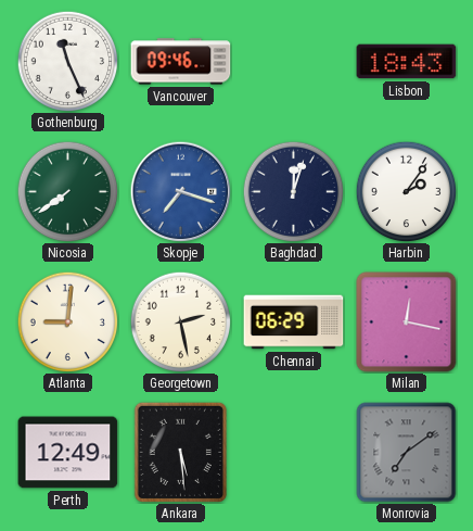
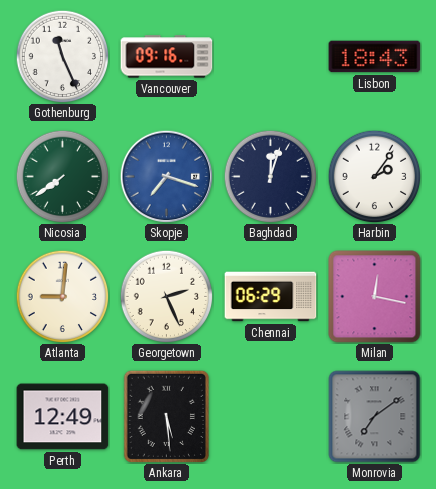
Vancouver: 09:46 -> 09:16 (167, 57)
Georgetown: 2:28 -> 2:26 (166, 296)
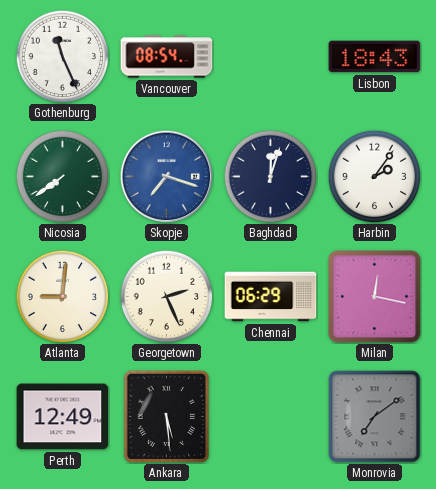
Vancouver: 09:16 -> 08:54 (167, 57)
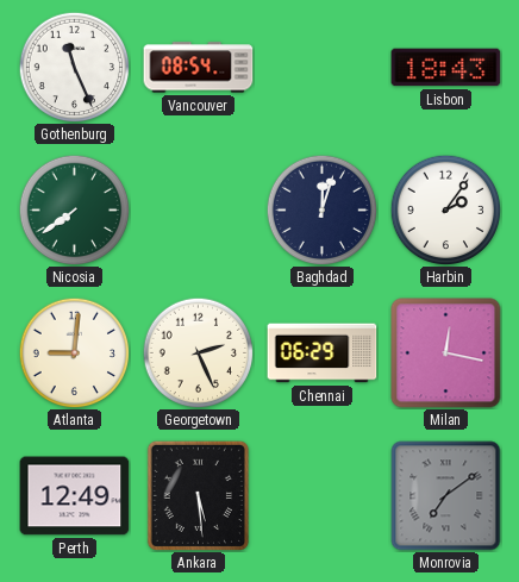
Skopje: 7:18 -> none (166, 176)
